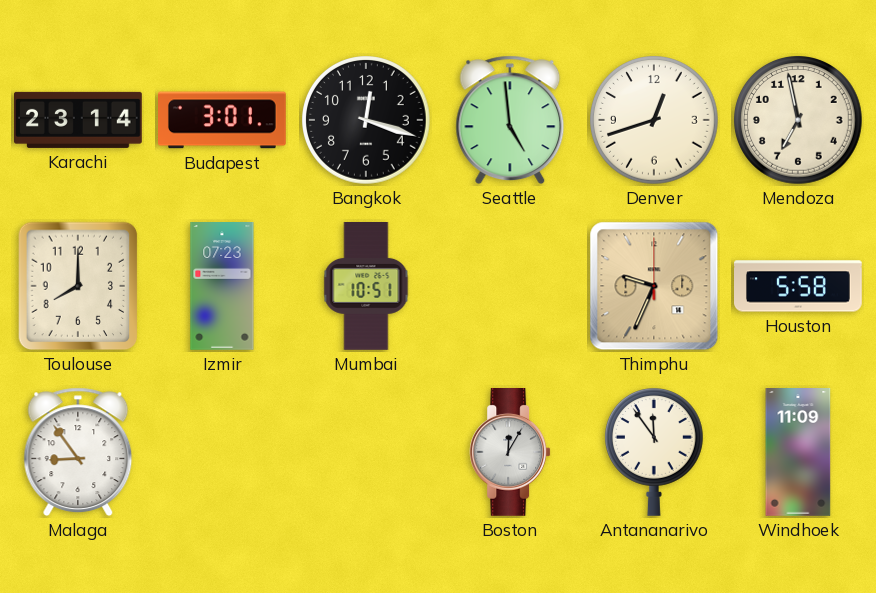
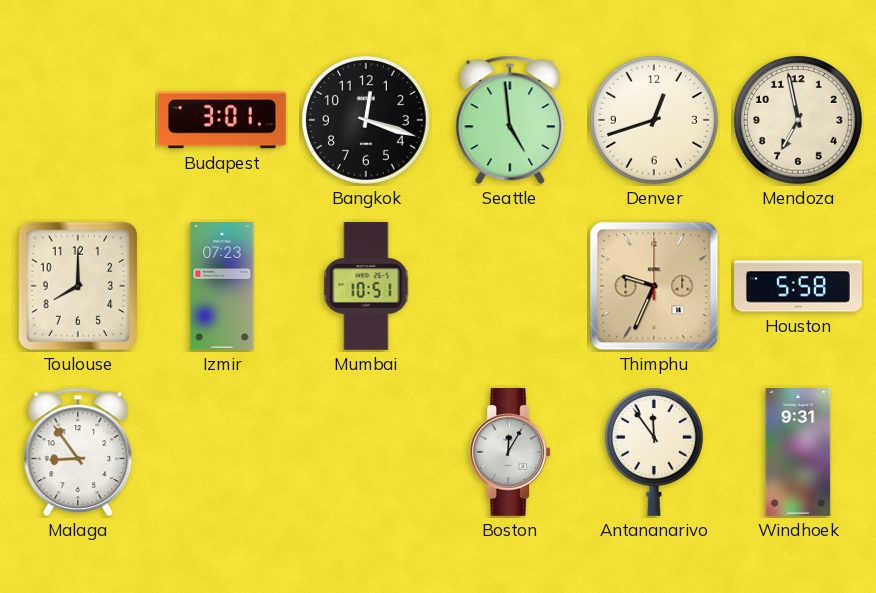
Karachi: 23:14 -> none (79, 120)
Windhoek: 11:09 -> 9:31 (798, 453)
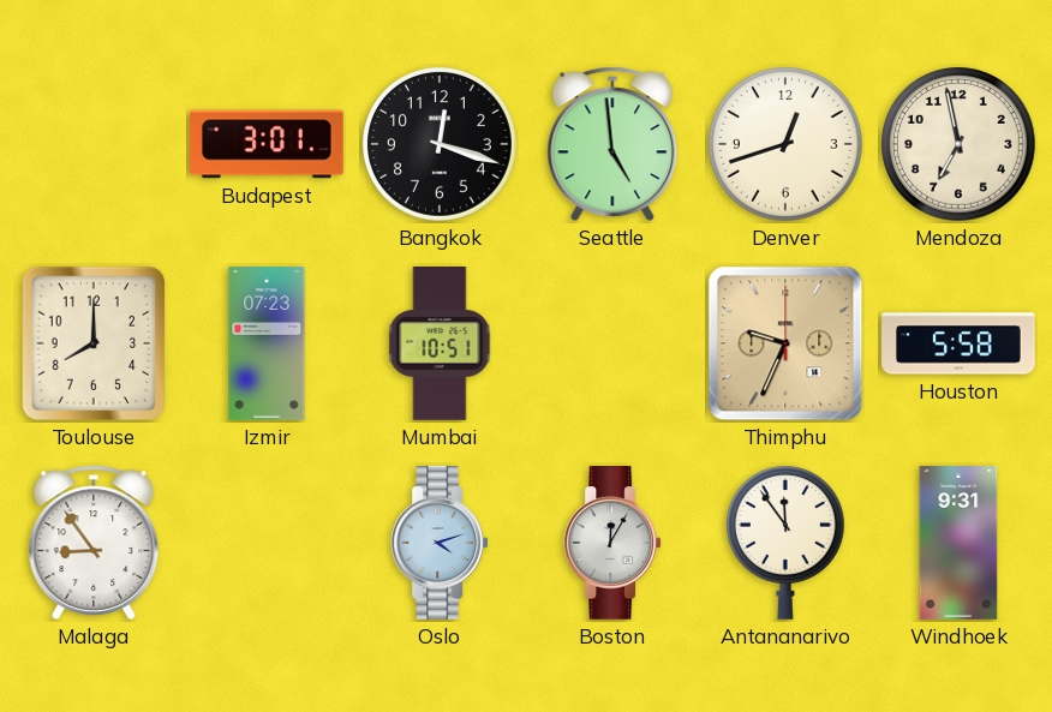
Oslo: none -> 4:12 (440, 544)
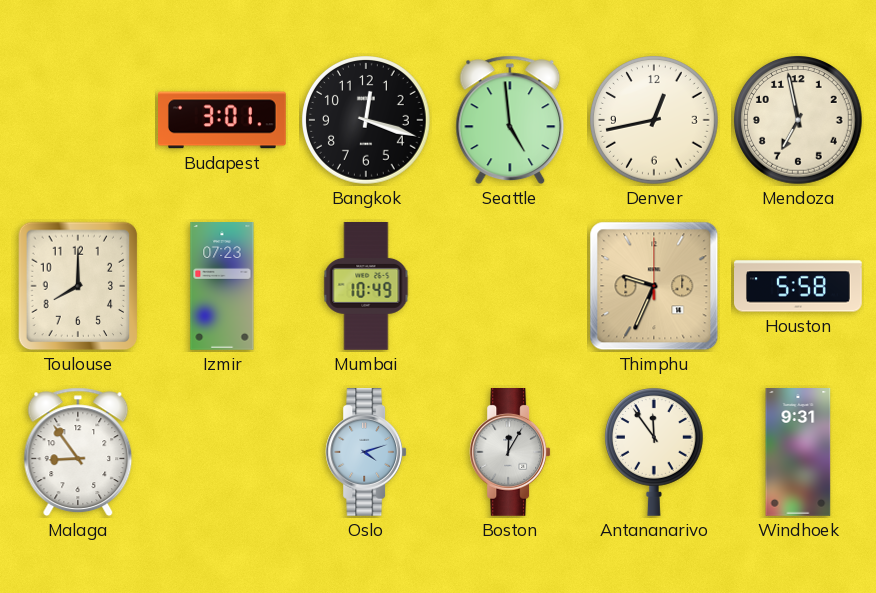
Denver: 12:42 -> 12:43 (655, 121)
Mumbai: 10:51 -> 10:49 (366, 287)
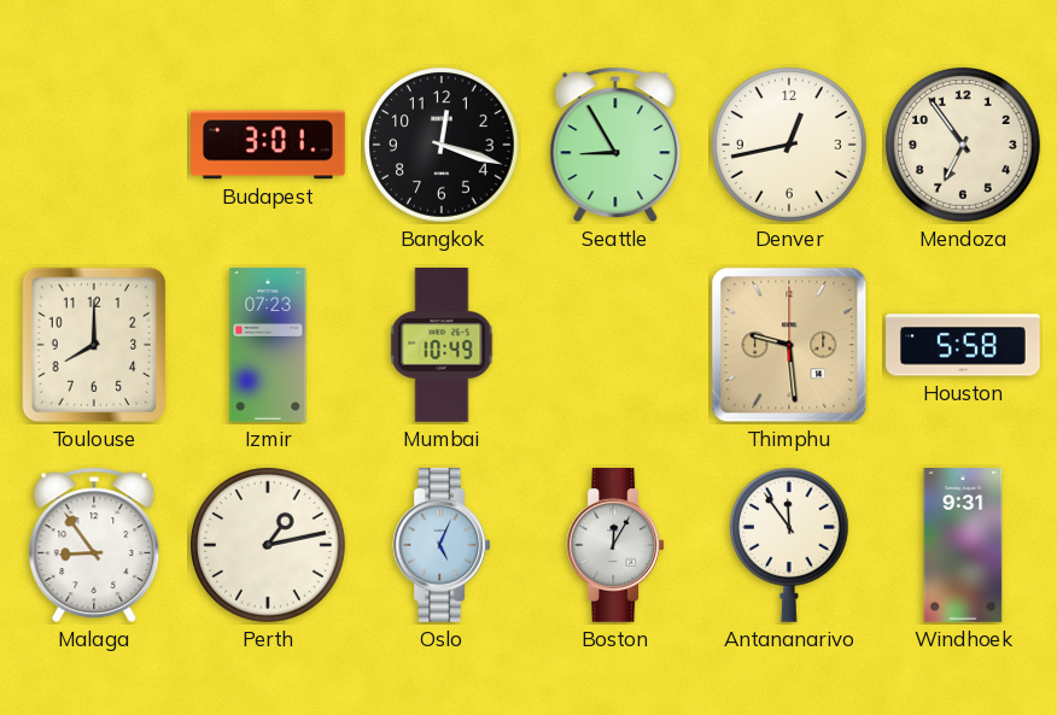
Seattle: 4:59 -> 8:55 (615, 145)
Mendoza: 6:58 -> 6:54 (964, 146)
Thimphu: 9:34 -> 9:29 (789, 345)
Perth: none -> 1:13 (269, 546)
Oslo: 4:12 -> 5:04 (442, 546)
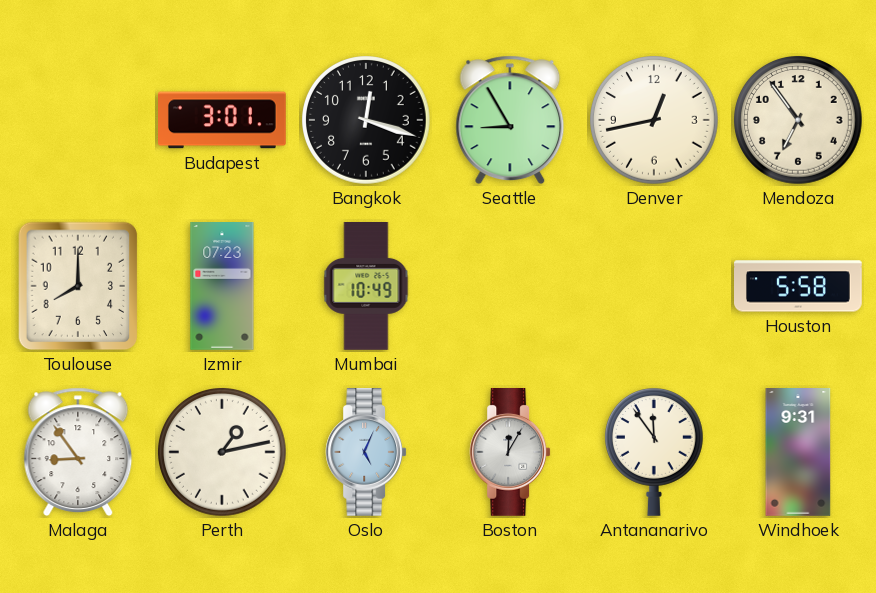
Thimphu: 9:29 -> none (789, 345)
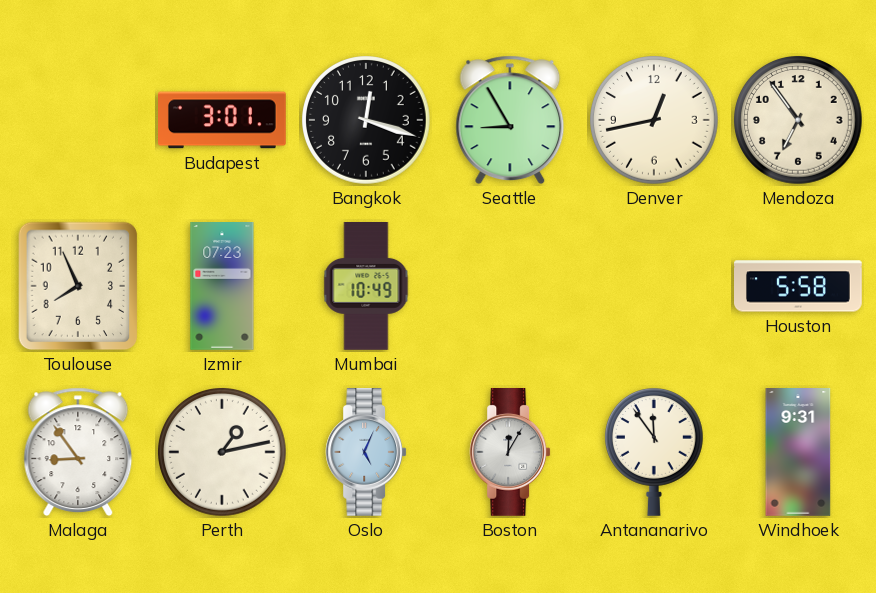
Toulouse: 8:00 -> 7:56 (78, 286)
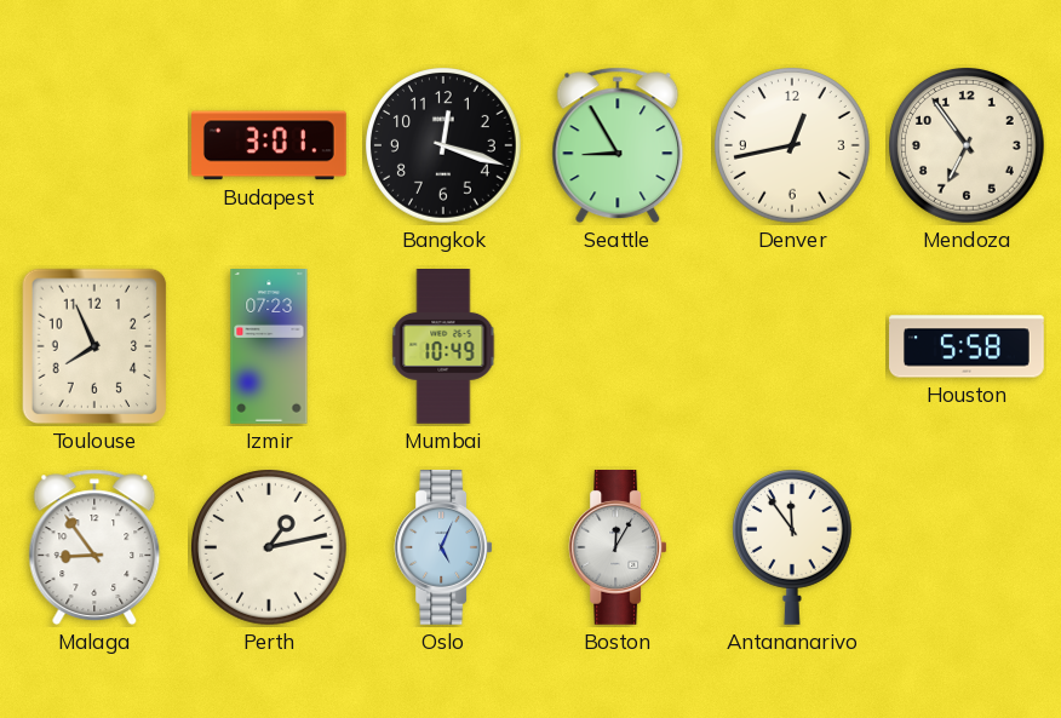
Windhoek: 9:31 -> none (798, 453)
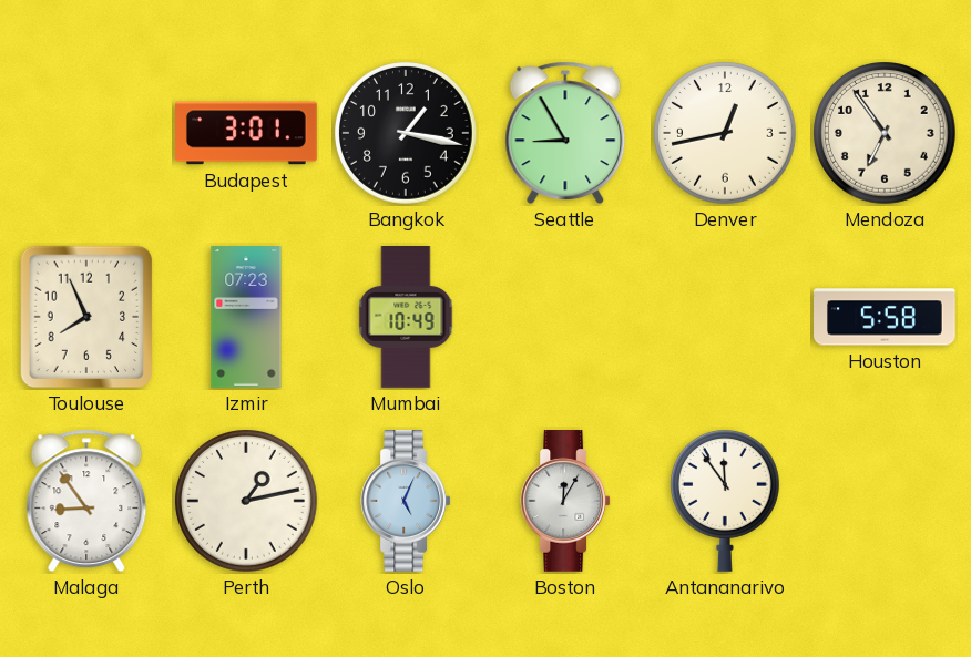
Bangkok: 12:18 -> 1:17 (407, 134)
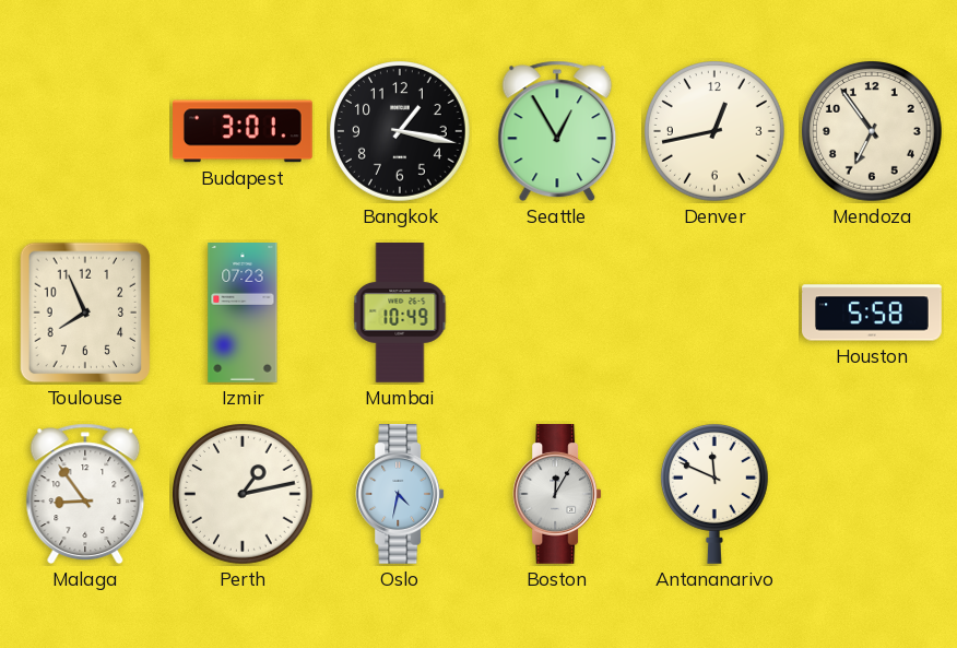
Seattle: 8:55 -> 12:55 (557, 131)
Oslo: 5:04 -> 4:32 (400, 495)
Antananarivo: 11:54 -> 11:49 (714, 494)
